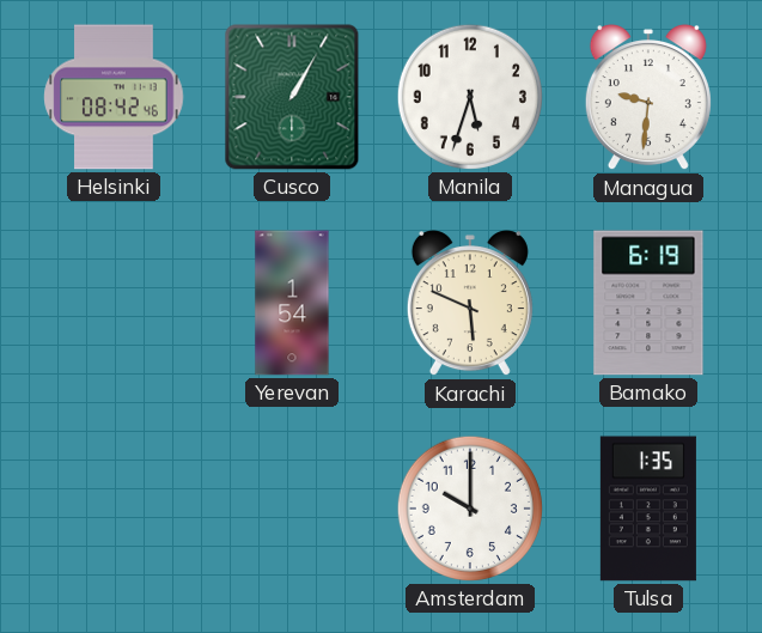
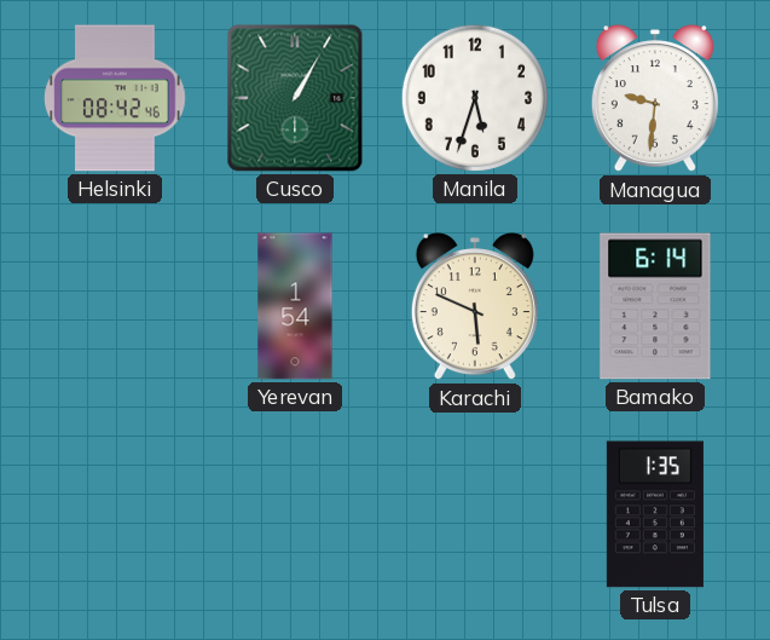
Bamako: 6:19 -> 6:14 (655, 306)
Amsterdam: 10:00 -> none (470, 509)
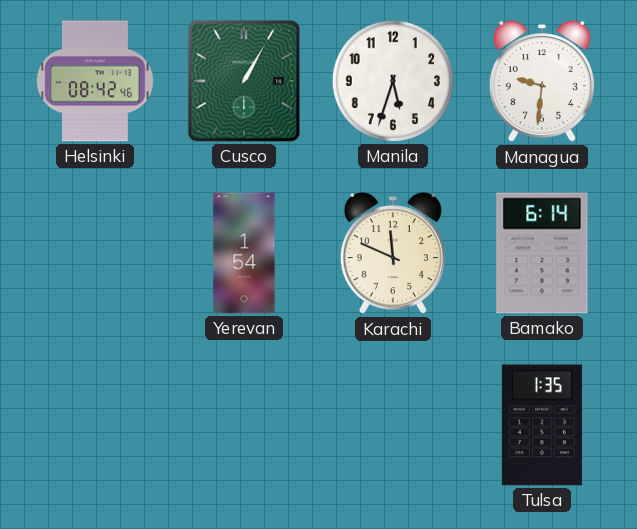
Karachi: 5:49 -> 11:49 (393, 254)
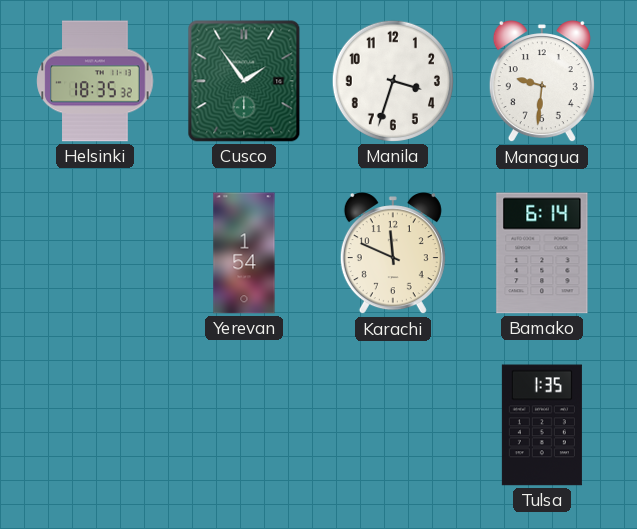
Helsinki: 08:42 -> 18:35 (95, 81)
Cusco: 1:05 -> 1:54 (244, 81)
Manila: 5:33 -> 3:33 (393, 81)
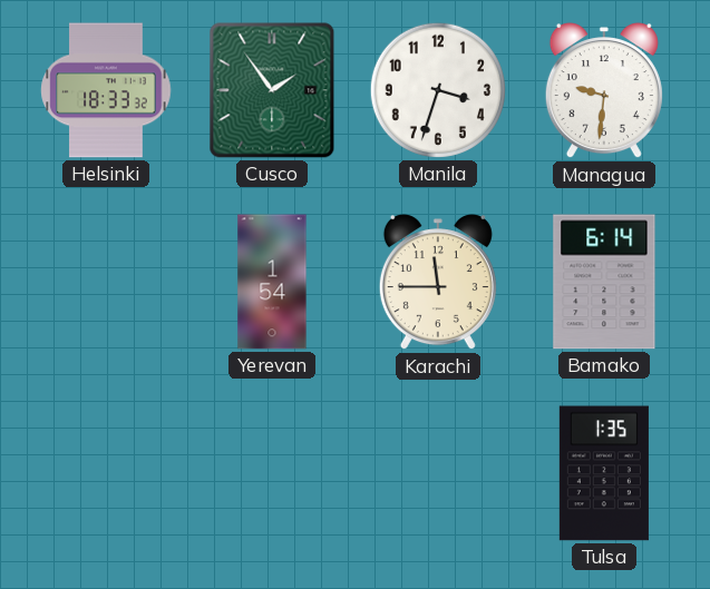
Helsinki: 18:35 -> 18:33 (106, 90)
Karachi: 11:49 -> 11:45 (438, 283)
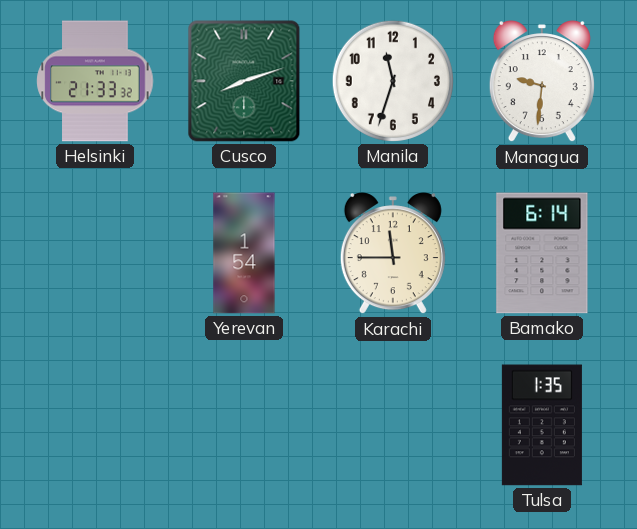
Helsinki: 18:33 -> 21:33 (95, 81)
Cusco: 1:54 -> 8:12 (244, 81)
Manila: 3:33 -> 11:33 (393, 81)
